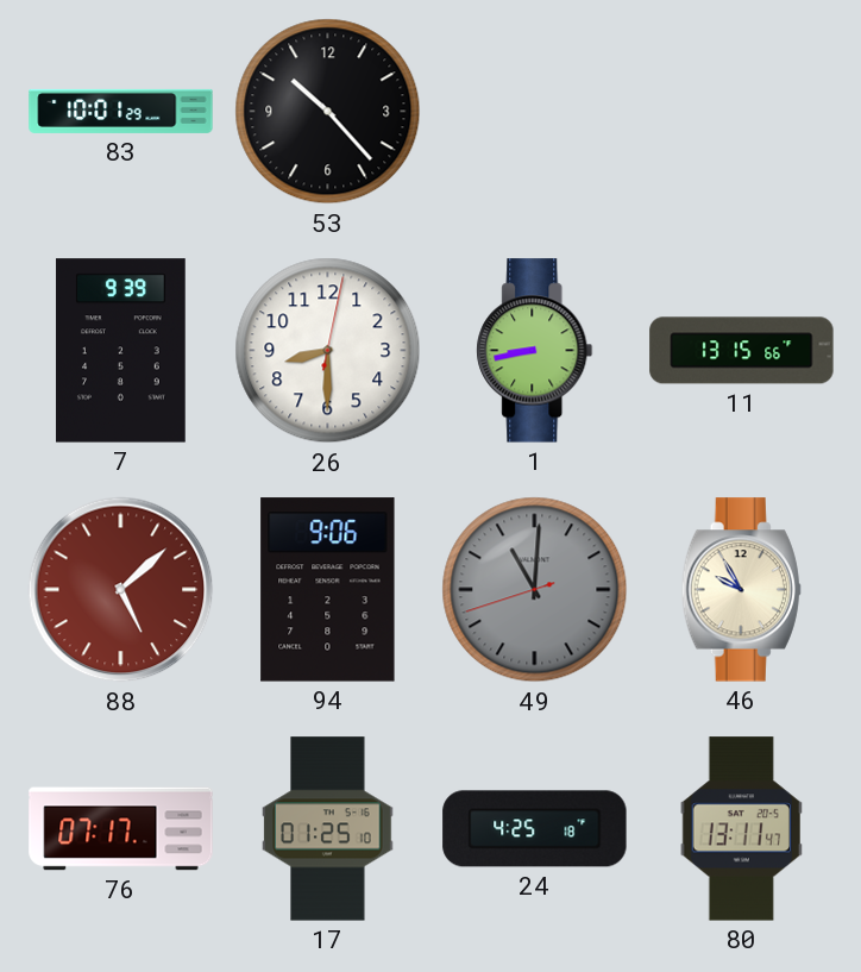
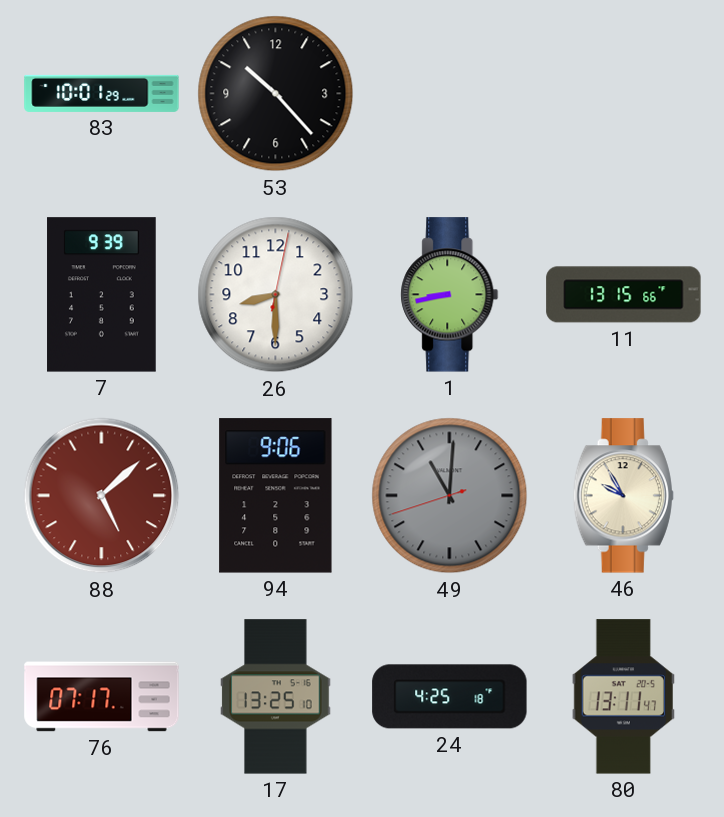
17: 01:25 -> 13:25 (276, 697)
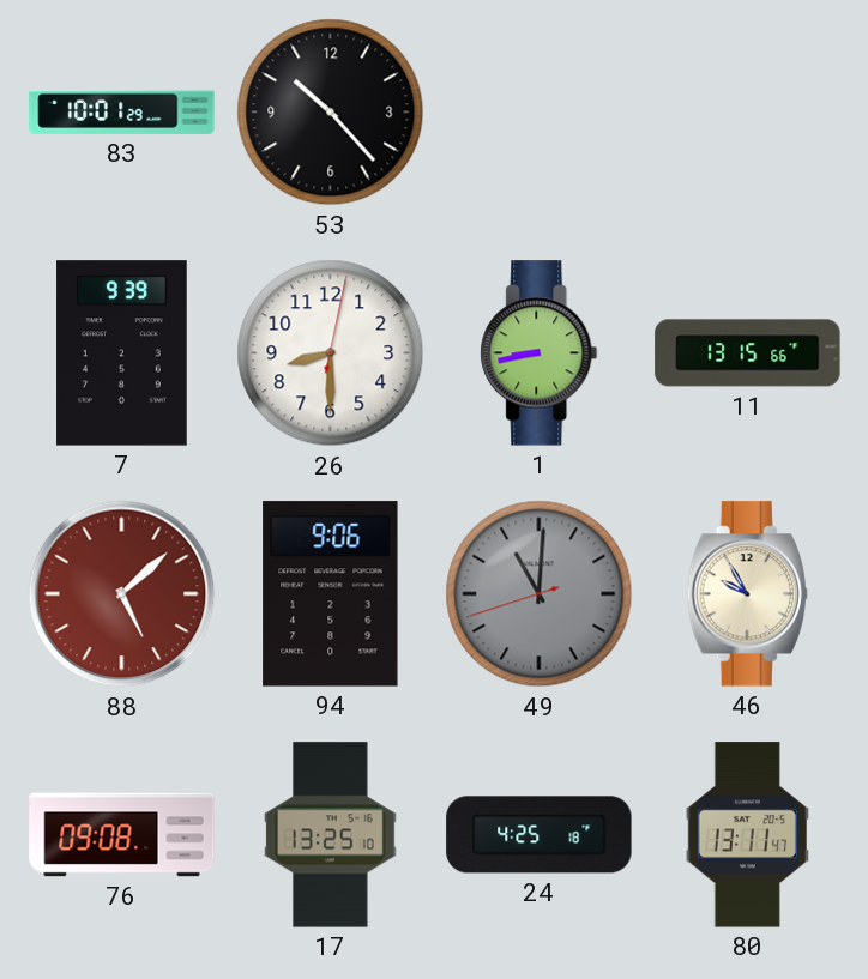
76: 07:17 -> 09:08 (122, 835)
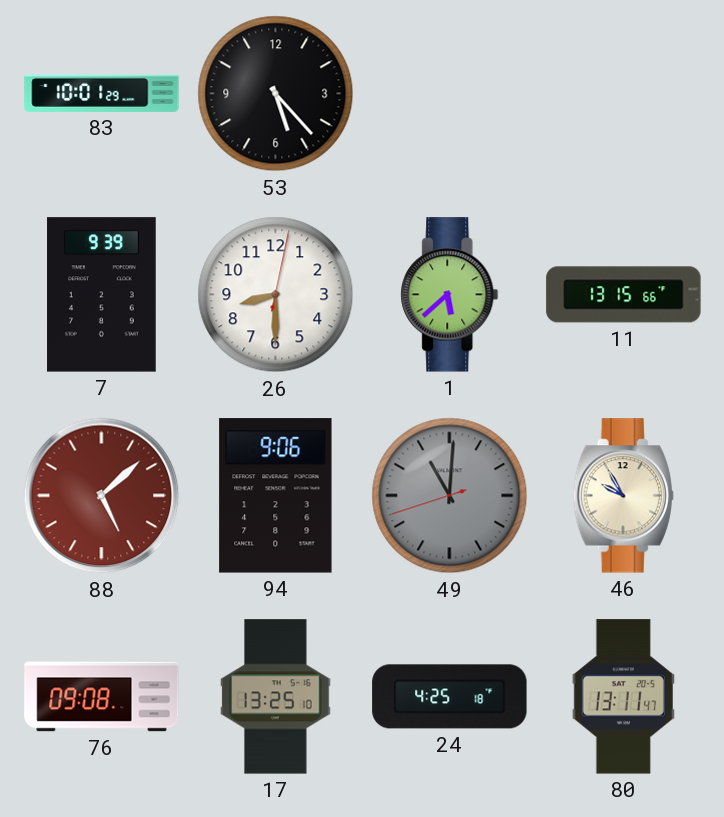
53: 10:23 -> 5:23 (276, 94)
1: 8:43 -> 5:38 (450, 295)
